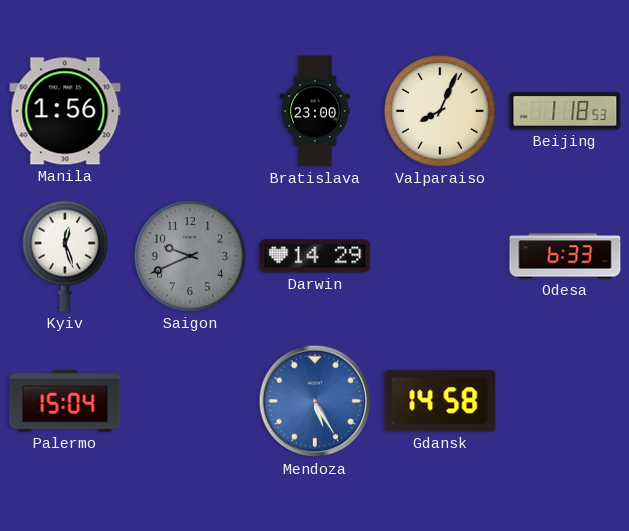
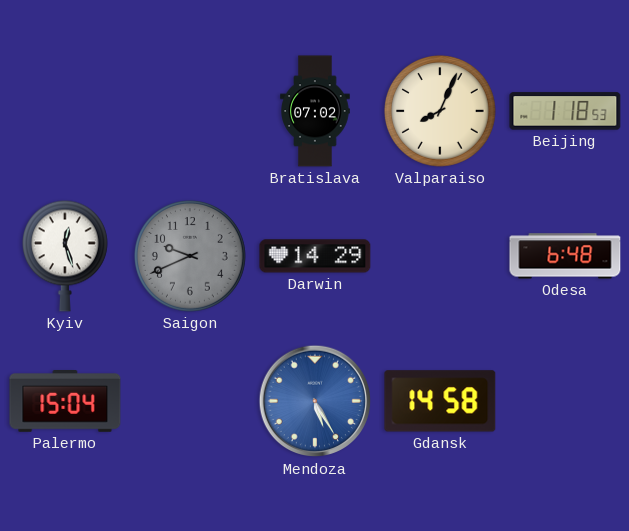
Manila: 1:56 -> none (65, 111)
Bratislava: 23:00 -> 07:02 (315, 111)
Odesa: 6:33 -> 6:48 (565, 256)
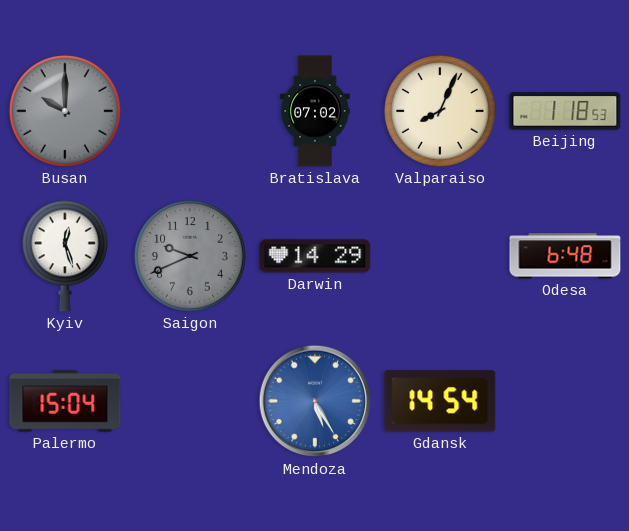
Busan: none -> 10:00 (66, 111)
Gdansk: 14:58 -> 14:54 (440, 401)
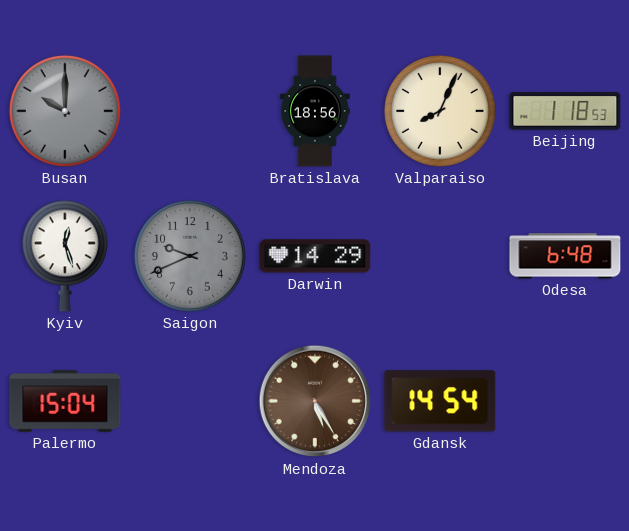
Bratislava: 07:02 -> 18:56 (315, 111)
Mendoza dial: blue -> brown (315, 401)
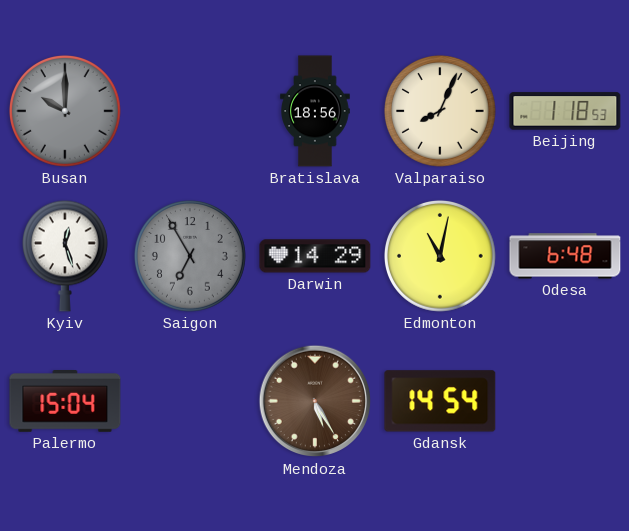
Saigon: 9:41 -> 6:55 (191, 256)
Edmonton: none -> 11:02 (441, 256)
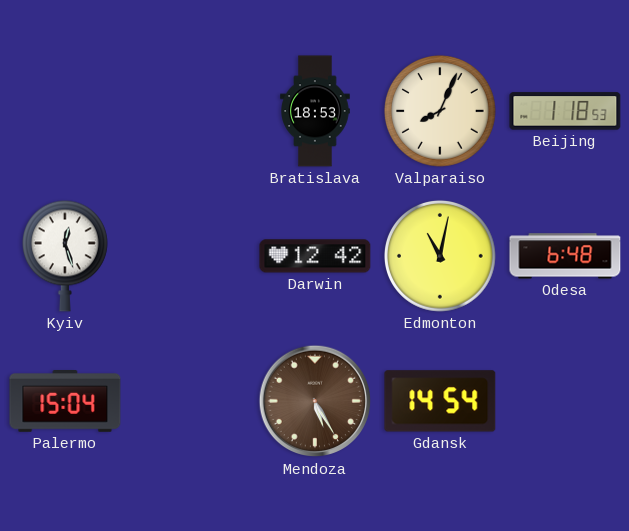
Busan: 10:00 -> none (66, 111)
Bratislava: 18:56 -> 18:53 (315, 111)
Saigon: 6:55 -> none (191, 256)
Darwin: 14:29 -> 12:42 (315, 256)
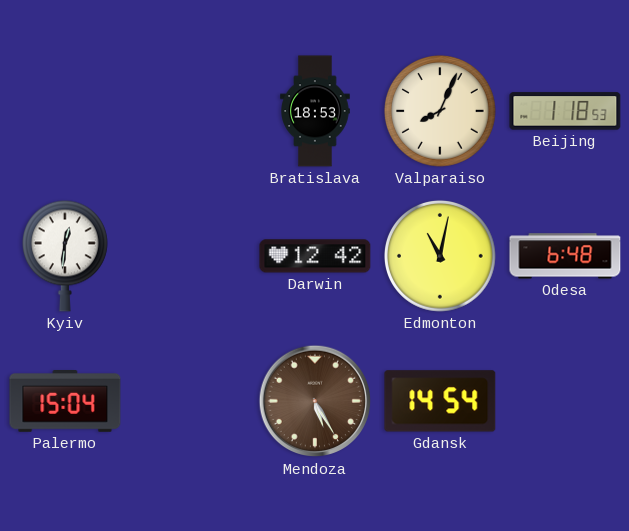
Kyiv: 12:27 -> 12:31 (65, 256)
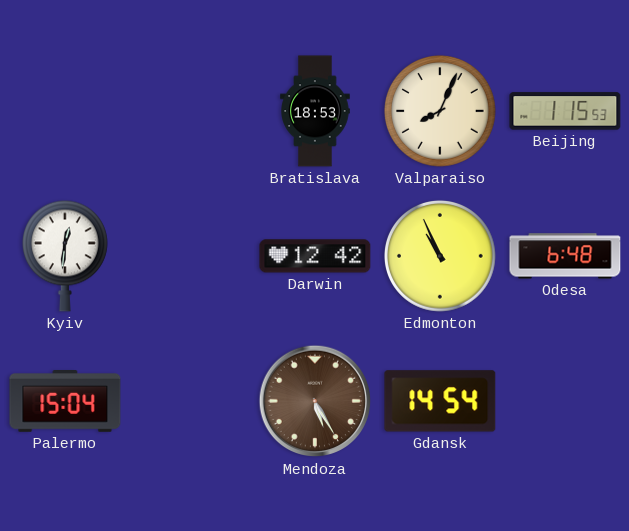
Beijing: 1:18 -> 1:15 (565, 111)
Edmonton: 11:02 -> 10:56 (441, 256)
